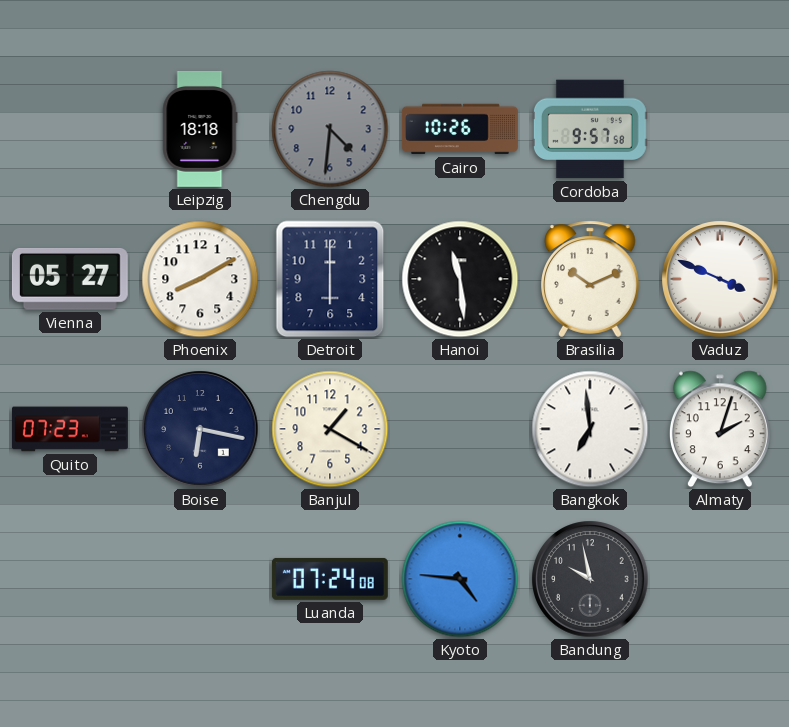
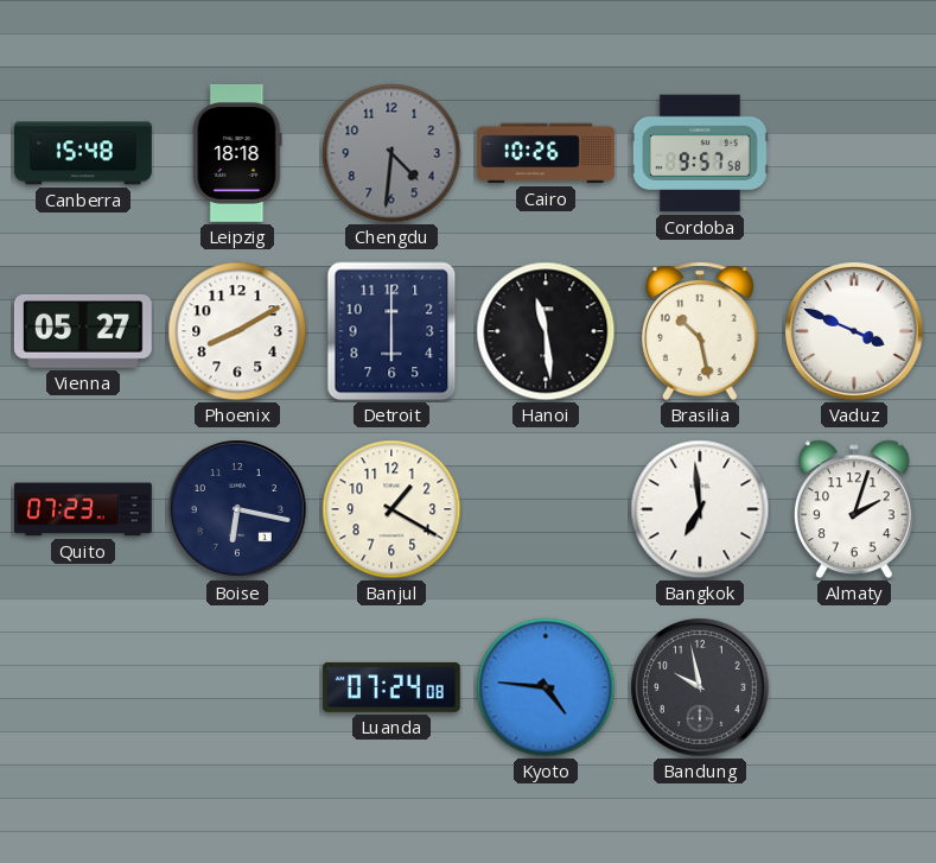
Canberra: none -> 15:48 (83, 153)
Brasilia: 10:11 -> 10:28 (701, 331)
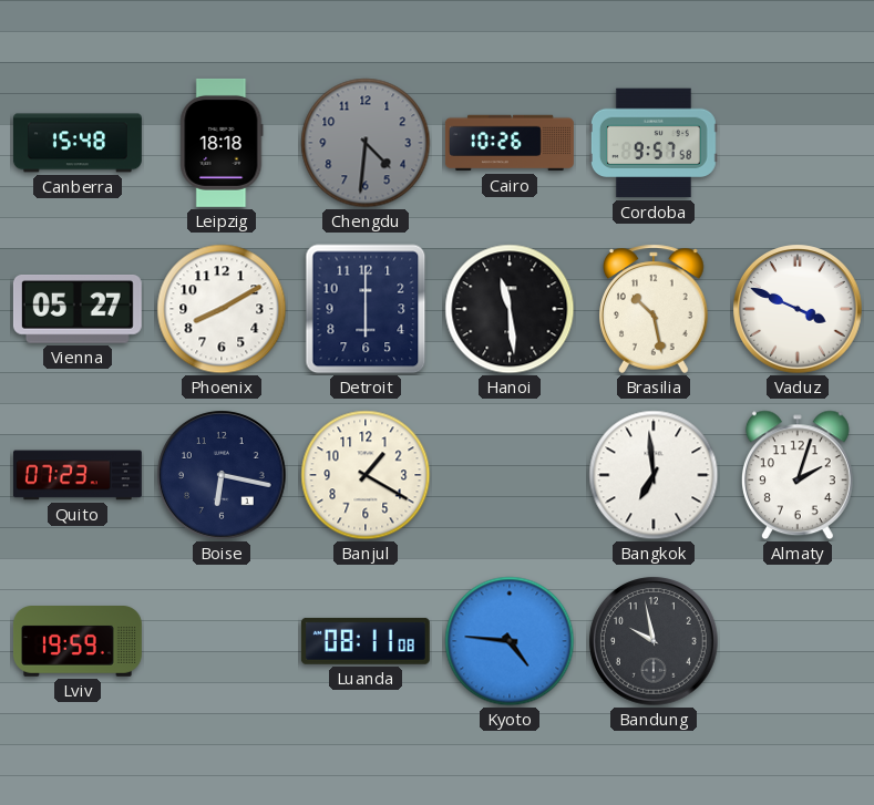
Lviv: none -> 19:59 (78, 642)
Luanda: 07:24 -> 08:11 (366, 641)
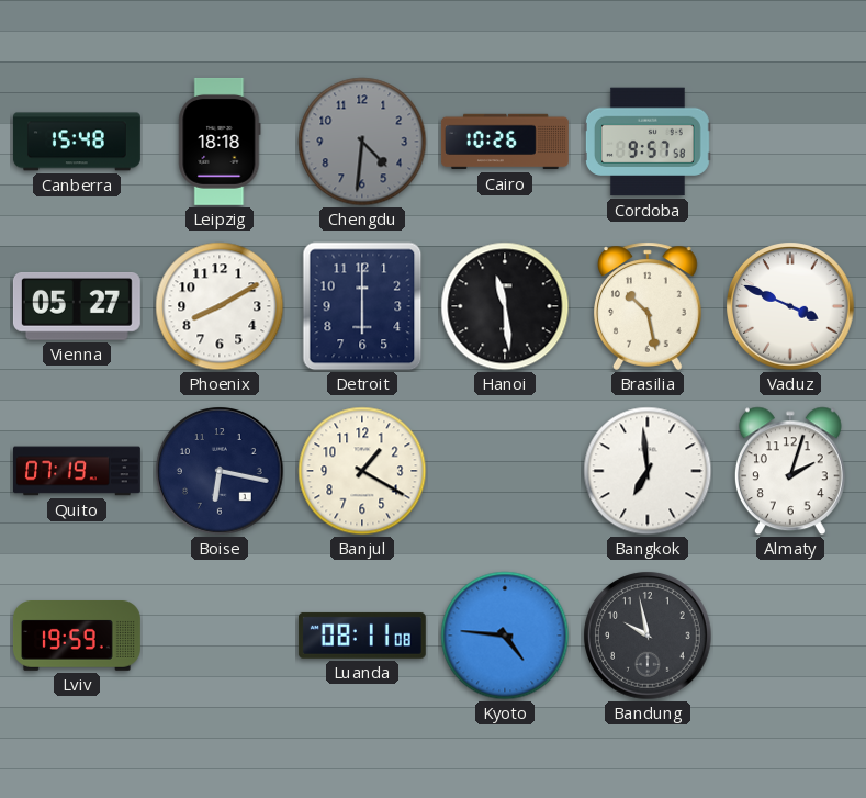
Quito: 07:23 -> 07:19 (77, 471)
